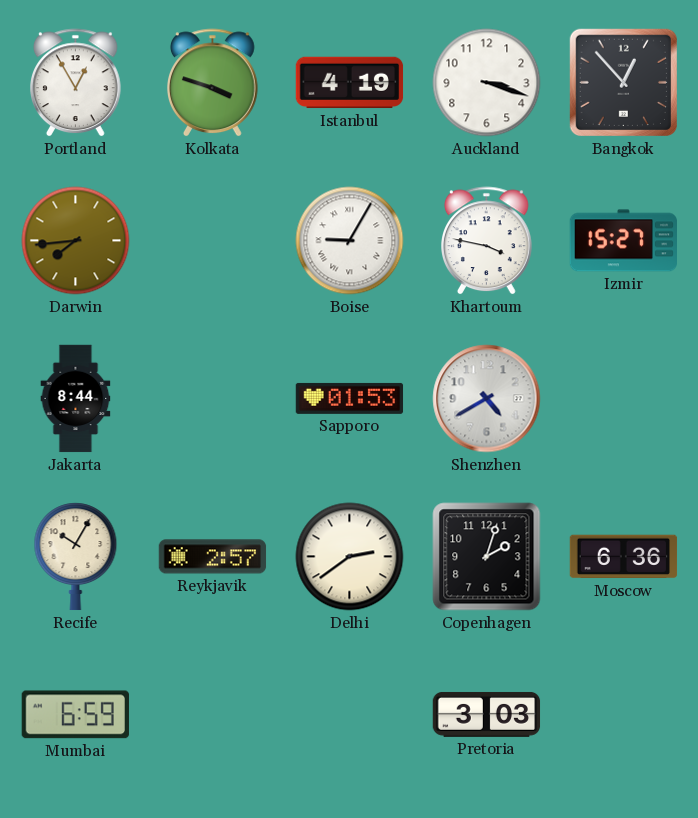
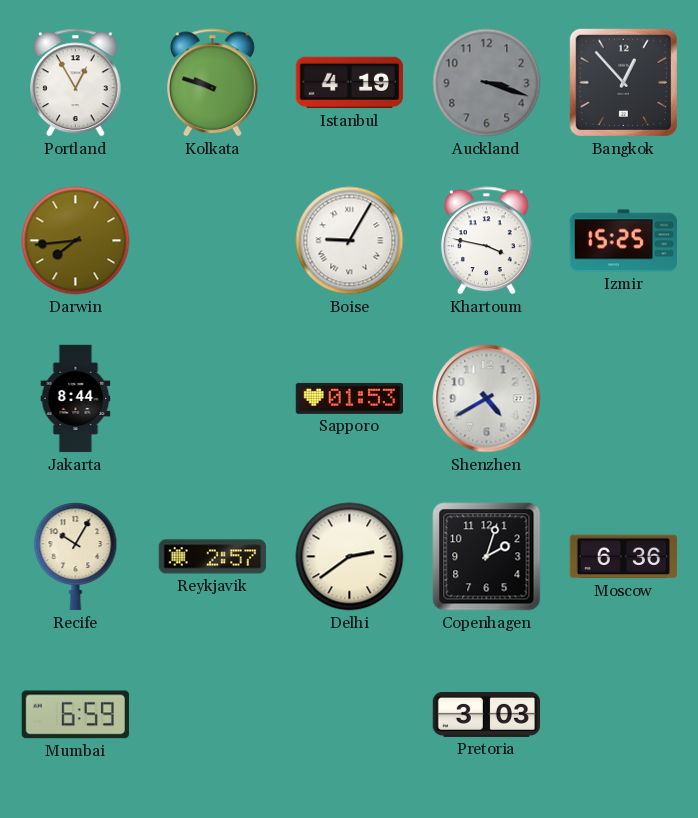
Kolkata: 3:48 -> 9:48 (213, 83)
Auckland dial: white -> grey (487, 83)
Izmir: 15:27 -> 15:25 (623, 241)
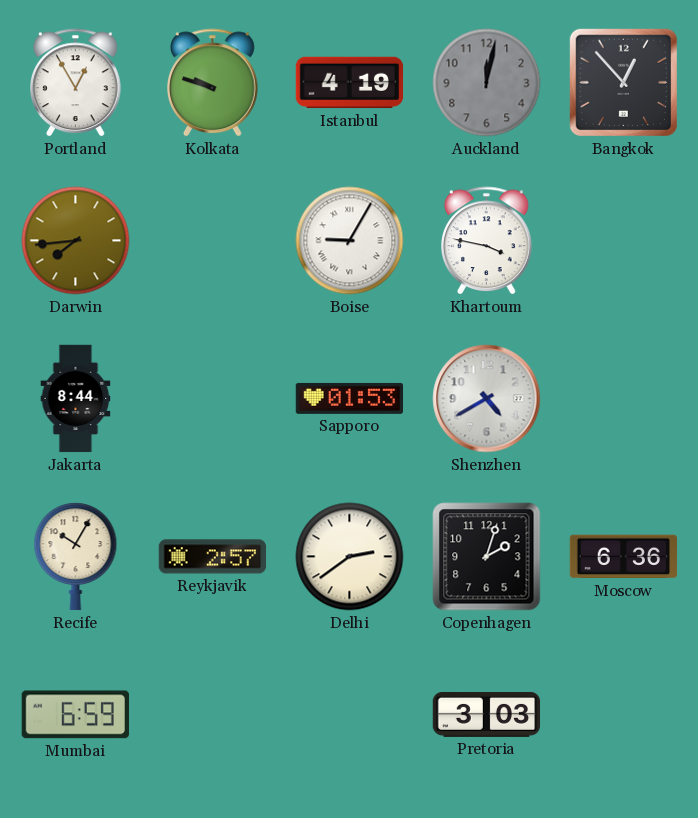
Auckland: 3:18 -> 12:02 (487, 83)
Izmir: 15:25 -> none (623, 241)
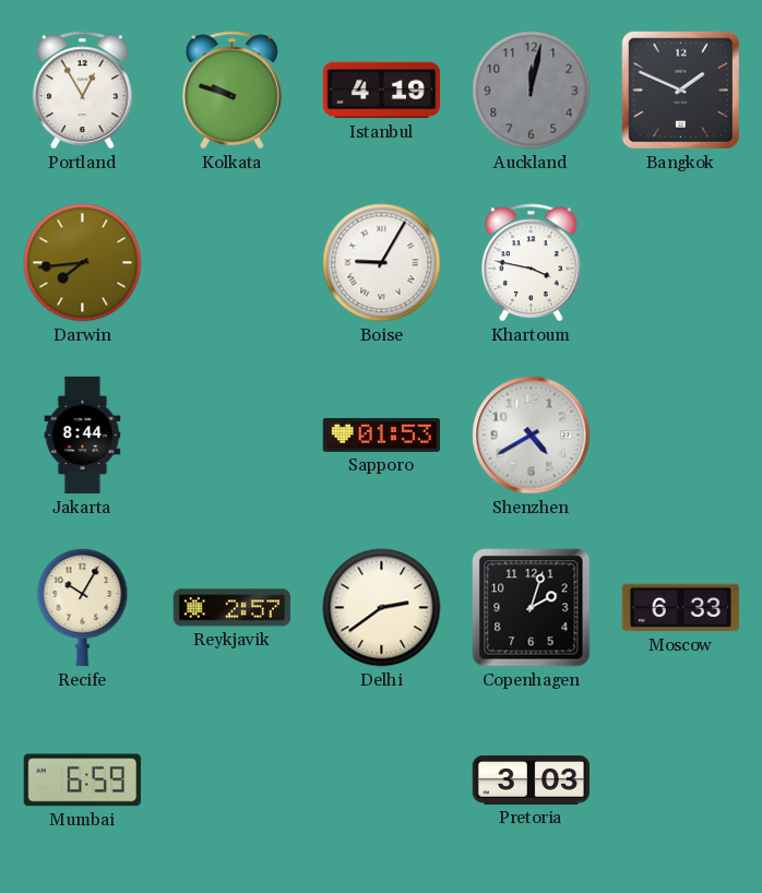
Bangkok: 12:53 -> 1:49 (680, 90)
Moscow: 6:36 -> 6:33 (681, 608)
